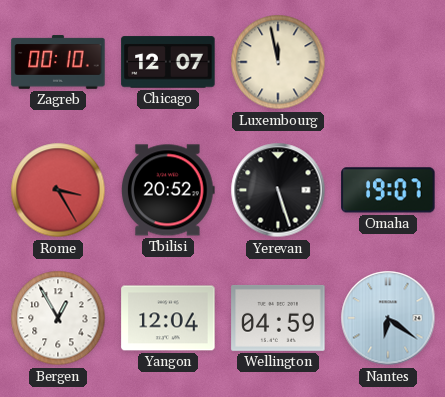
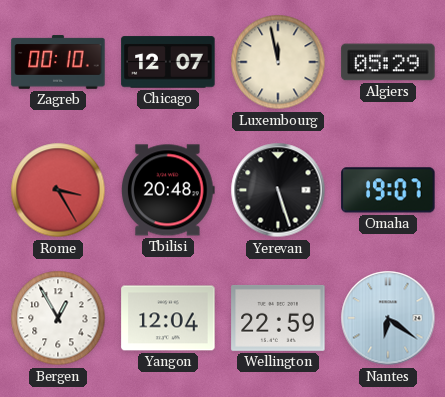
Algiers: none -> 05:29 (388, 62)
Tbilisi: 20:52 -> 20:48 (168, 190)
Wellington: 04:59 -> 22:59 (278, 318)
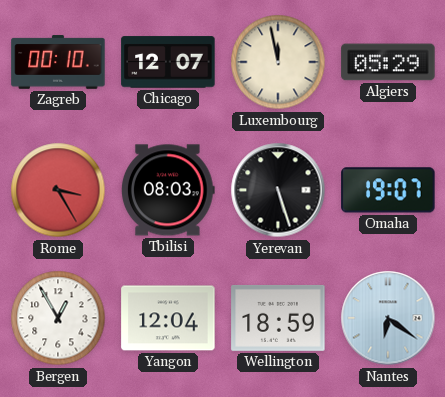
Tbilisi: 20:48 -> 08:03 (168, 190)
Wellington: 22:59 -> 18:59 (278, 318)
